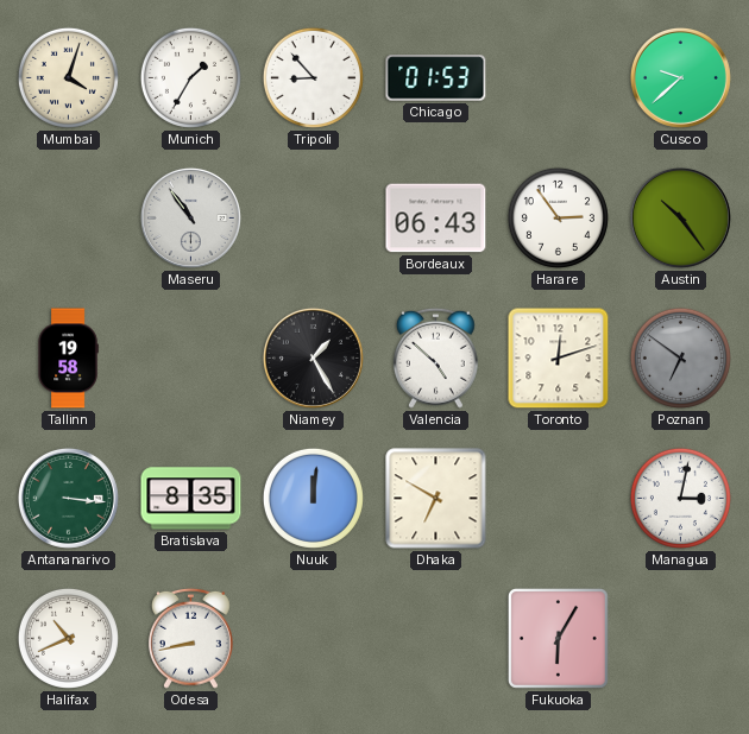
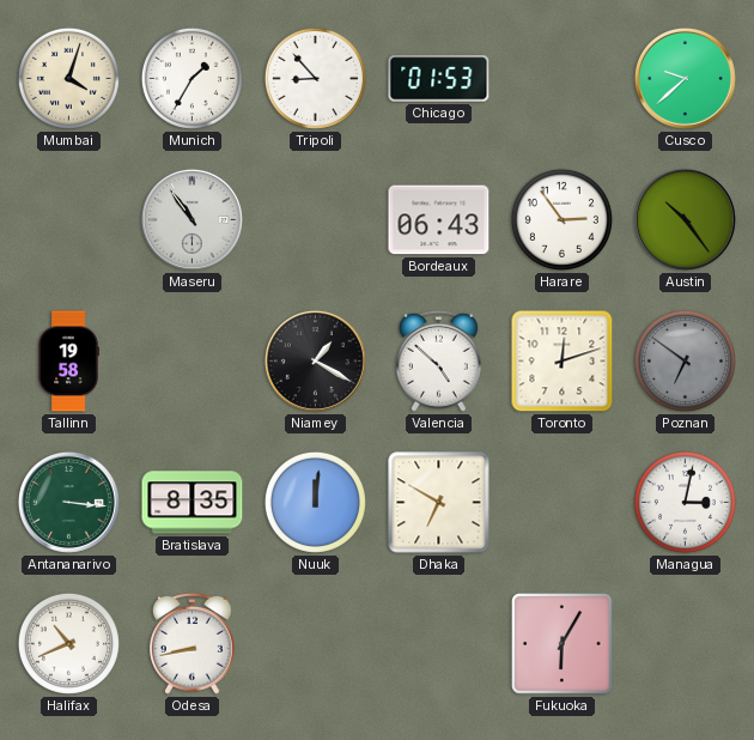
Niamey: 1:25 -> 1:20 (315, 360)
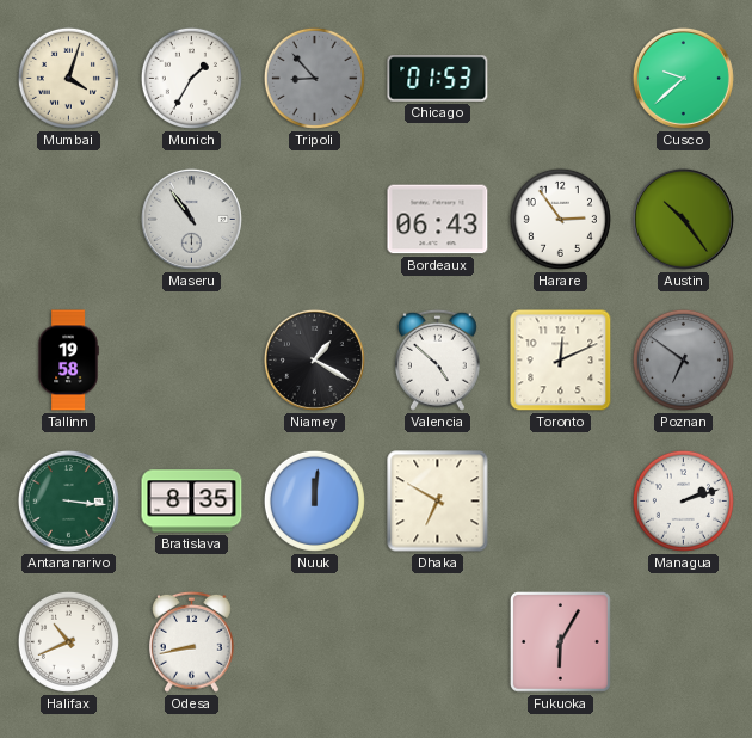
Tripoli dial: white -> grey (314, 78)
Toronto: 12:12 -> 12:11 (561, 361)
Managua: 3:02 -> 2:12 (683, 500)
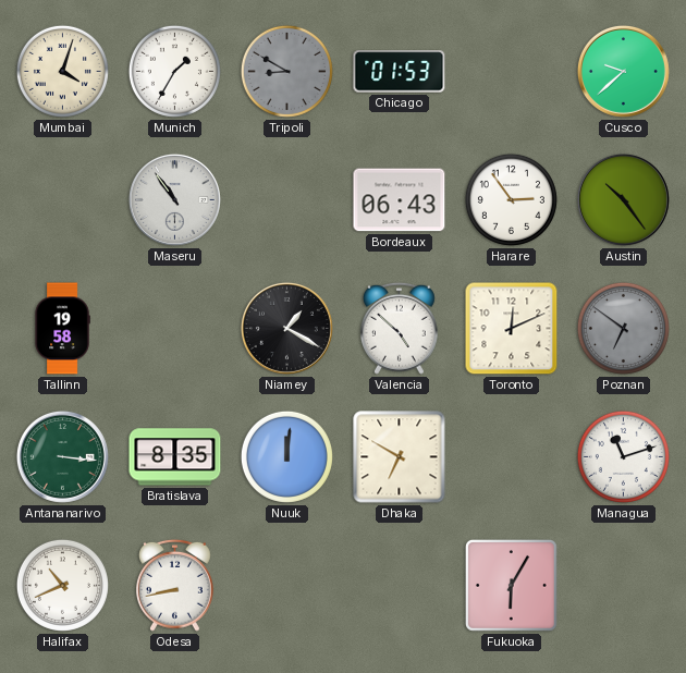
Tripoli: 8:53 -> 8:50 (286, 71)
Managua: 2:12 -> 11:12 (623, 456)
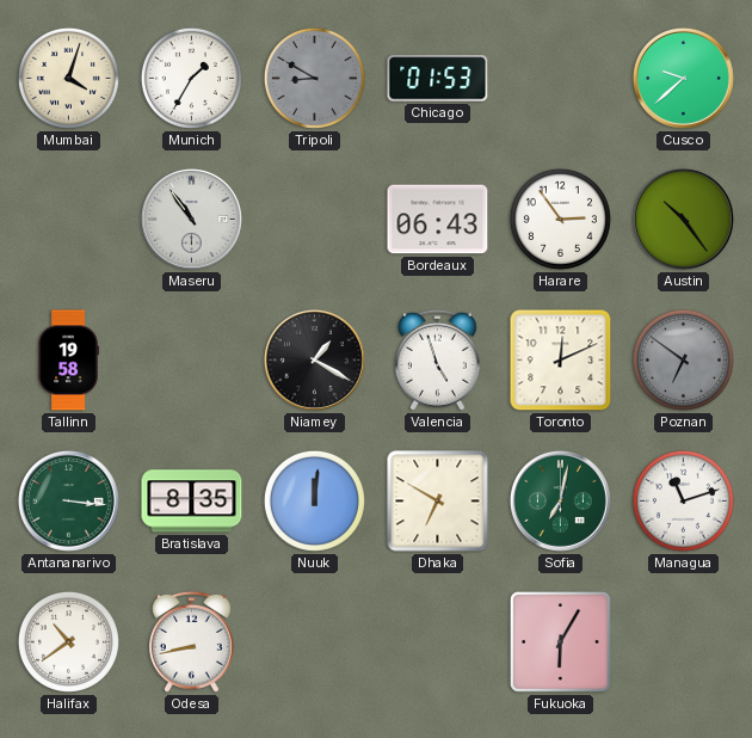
Valencia: 4:52 -> 4:57 (437, 359)
Sofia: none -> 7:02 (560, 500)
Halifax: 10:41 -> 10:39 (68, 641)
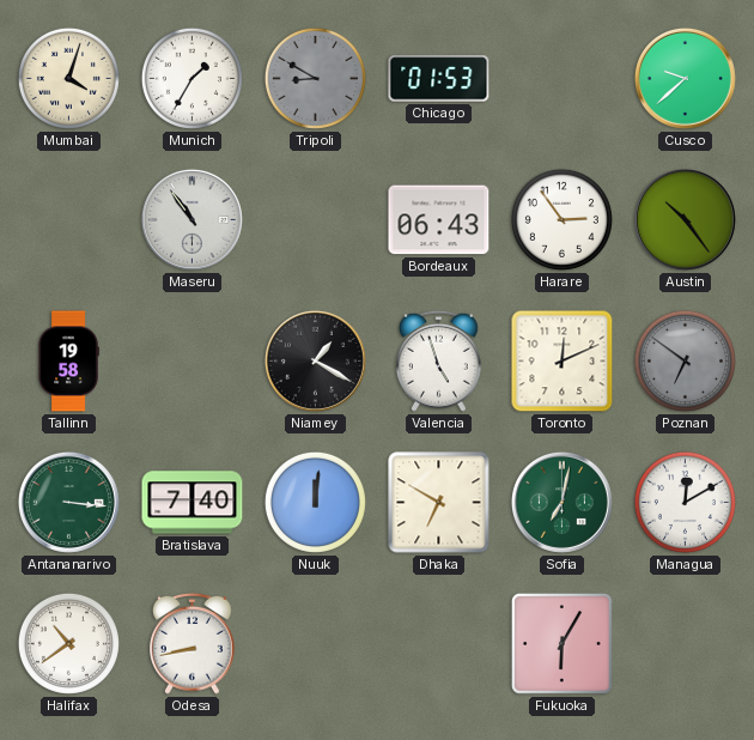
Bratislava: 8:35 -> 7:40 (193, 503)
Managua: 11:12 -> 12:10 (685, 502)
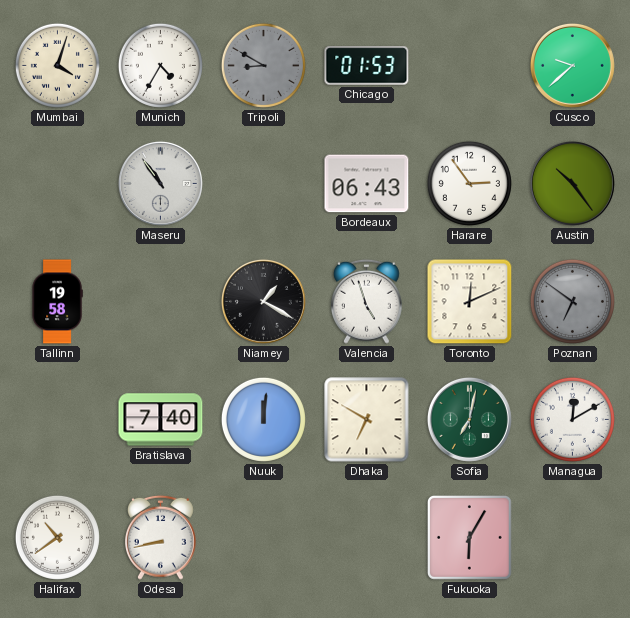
Munich: 1:35 -> 4:35 (160, 65)
Antananarivo: 3:16 -> none (68, 502)
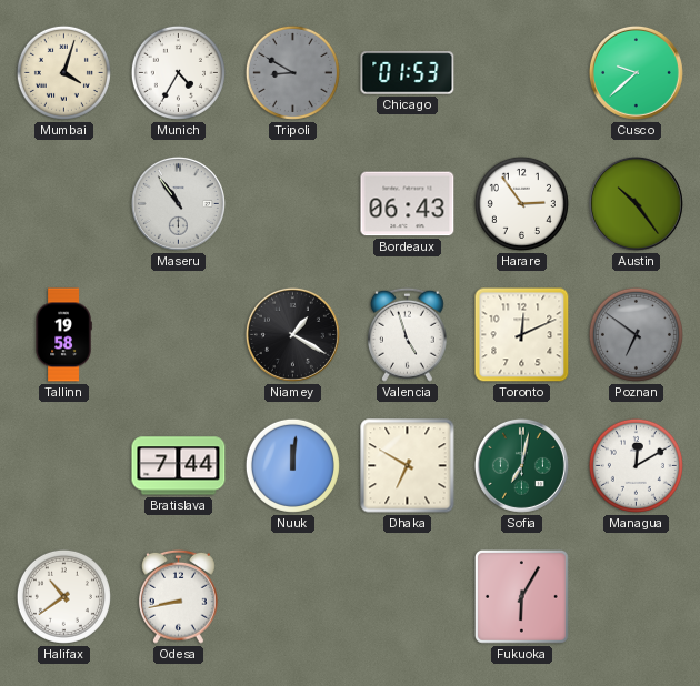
Bratislava: 7:40 -> 7:44 (179, 466)
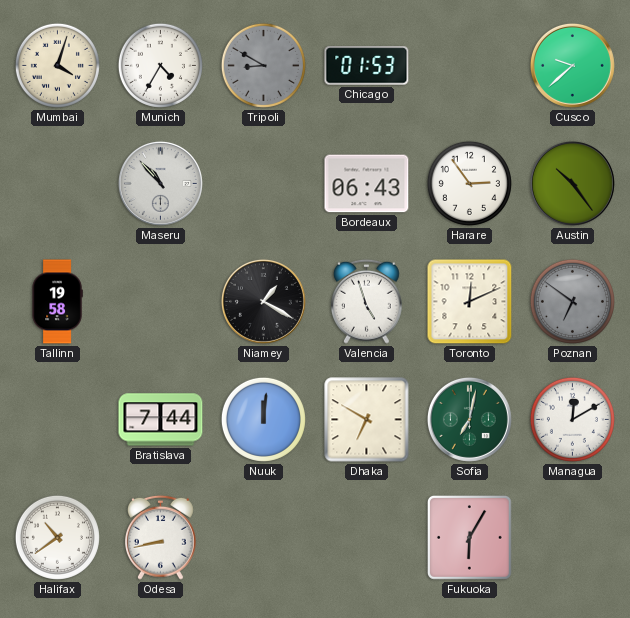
Maseru: 10:54 -> 10:53 (160, 183)
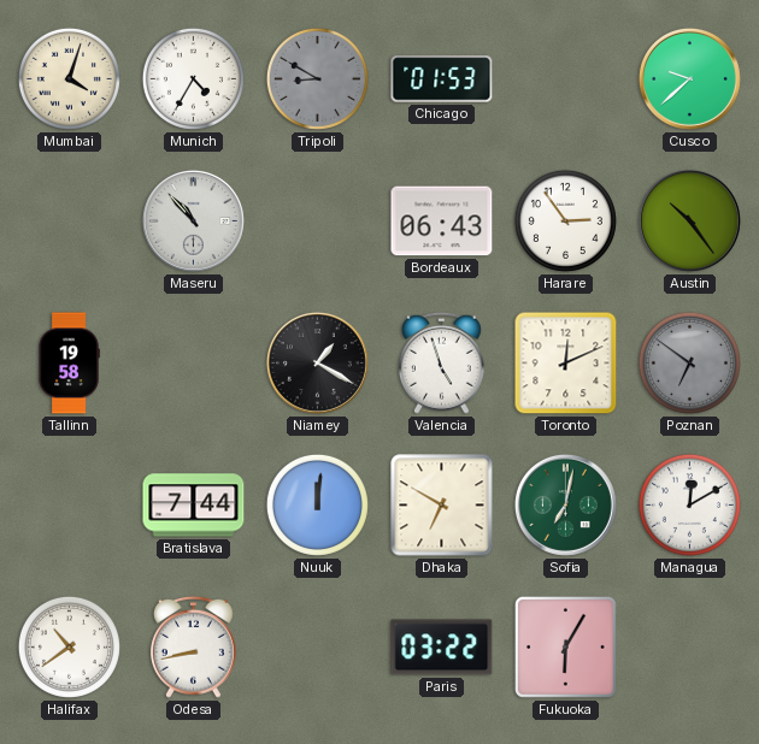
Paris: none -> 03:22 (442, 648)
